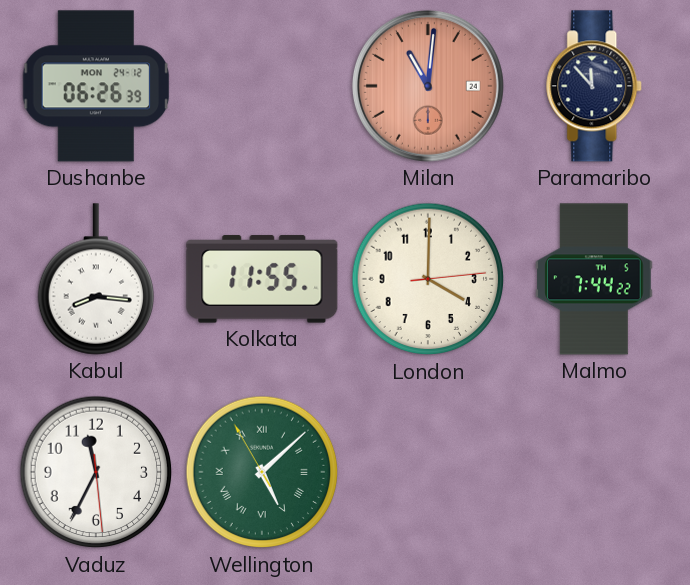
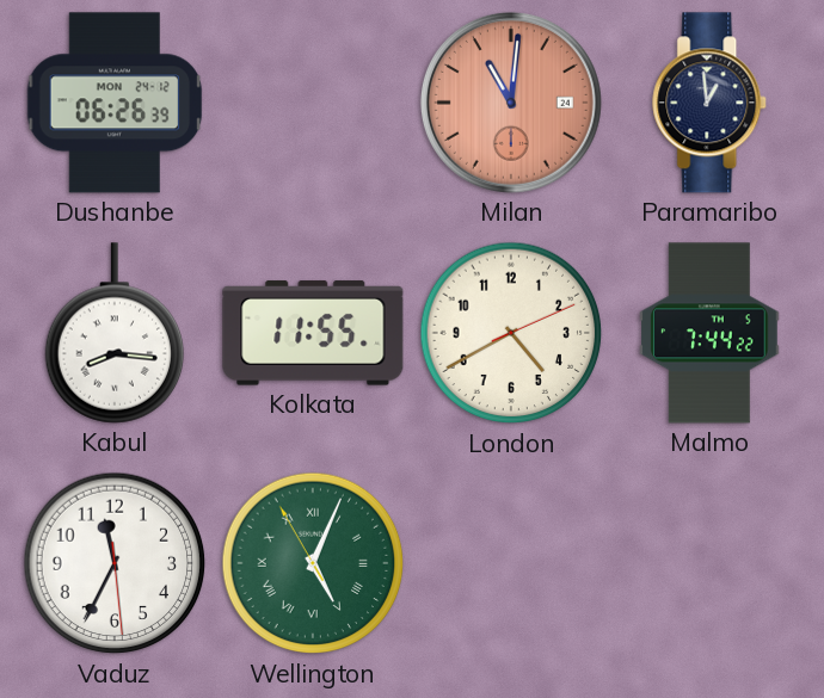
Paramaribo: 11:53 -> 12:59 (711, 103)
London: 4:00 -> 4:40 (511, 333)
Wellington: 5:07 -> 5:03 (313, 563)
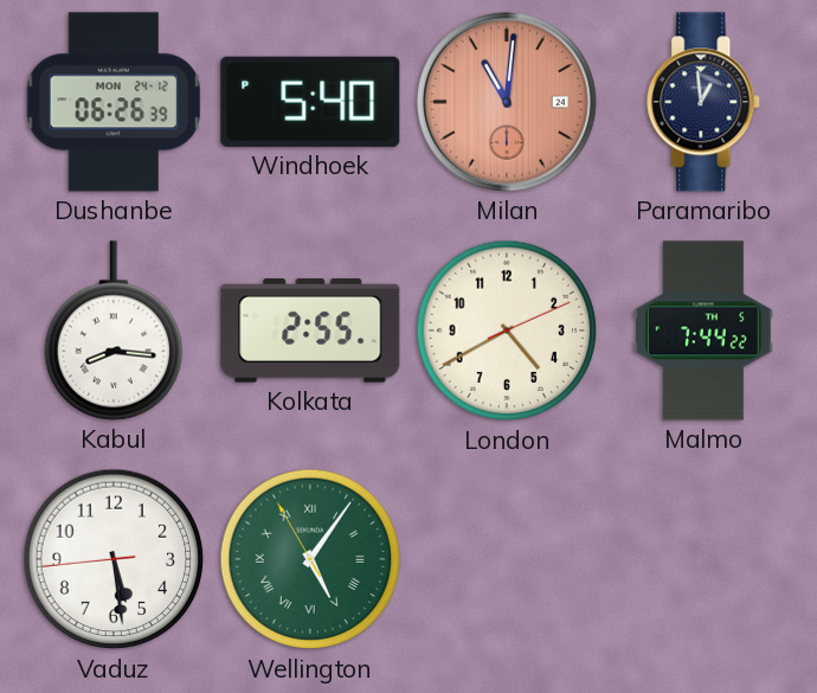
Windhoek: none -> 5:40 (310, 102)
Kolkata: 11:55 -> 2:55 (310, 331)
Vaduz: 11:34 -> 5:28 (114, 559)
Wellington: 5:03 -> 5:05 (310, 559)
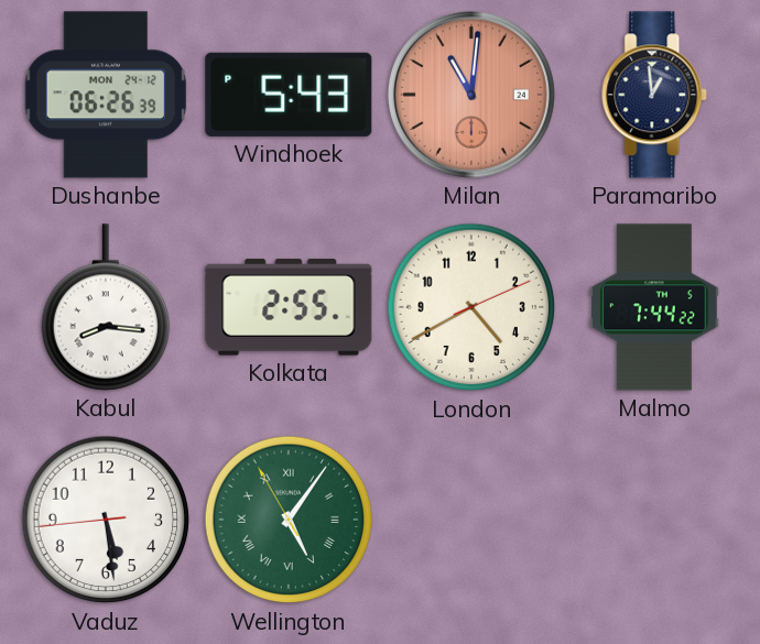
Windhoek: 5:40 -> 5:43 (289, 95)
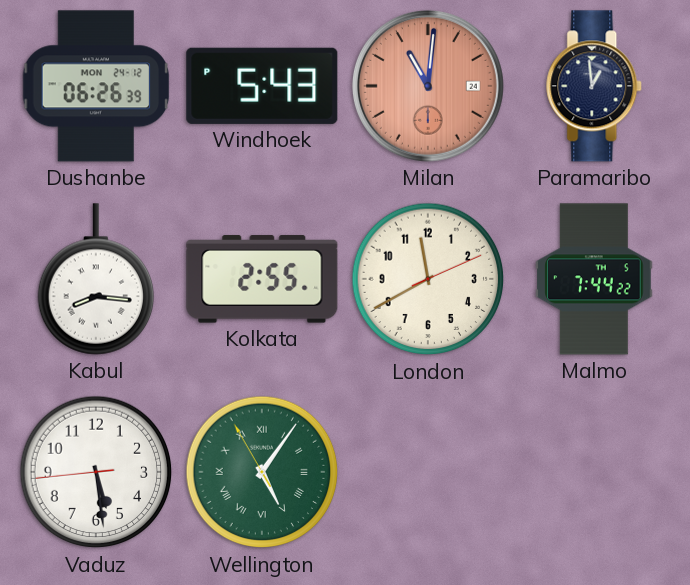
London: 4:40 -> 11:40 (428, 279)
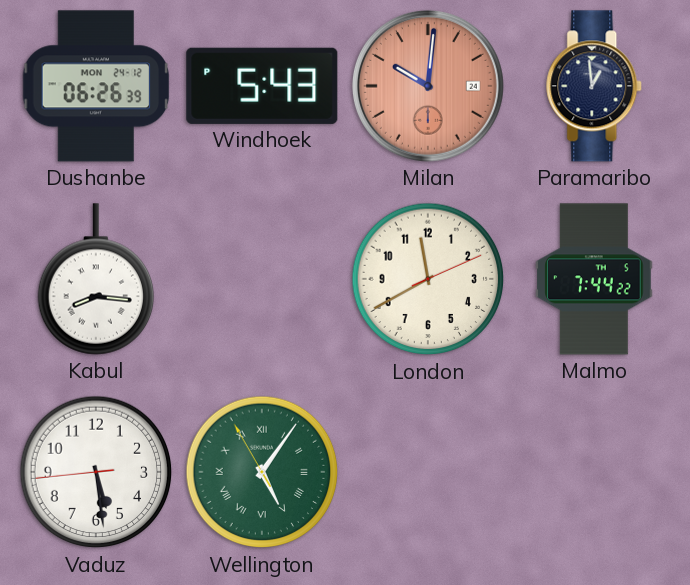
Milan: 11:01 -> 10:01 (428, 86)
Kolkata: 2:55 -> none (262, 279)
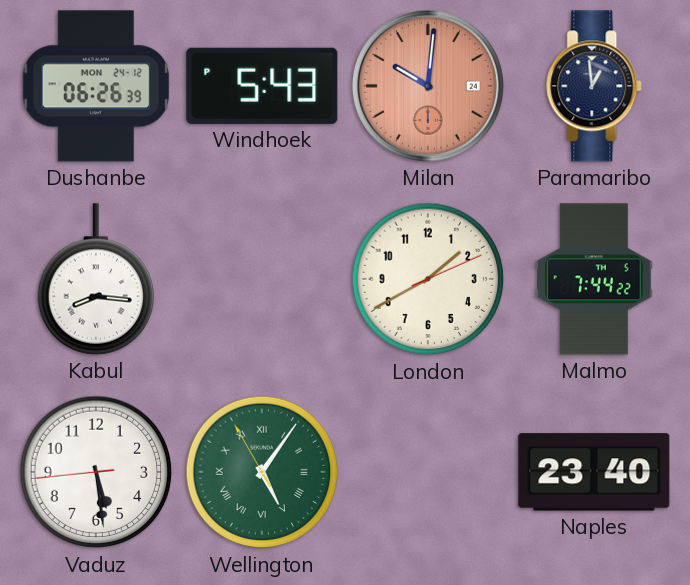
London: 11:40 -> 1:40 (428, 279)
Naples: none -> 23:40 (594, 472)
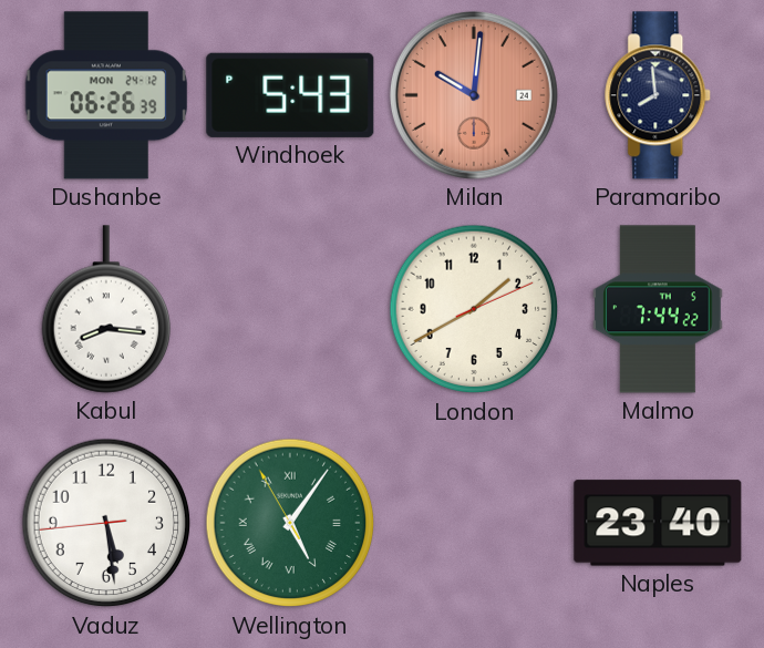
Paramaribo: 12:59 -> 7:59 (659, 95)
